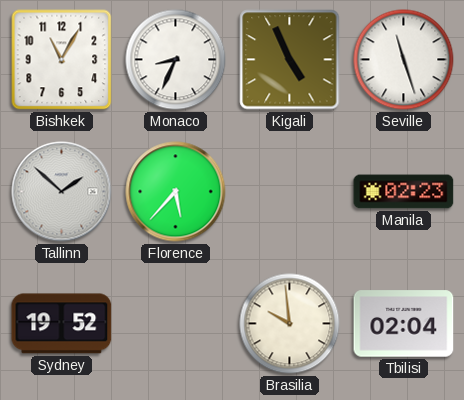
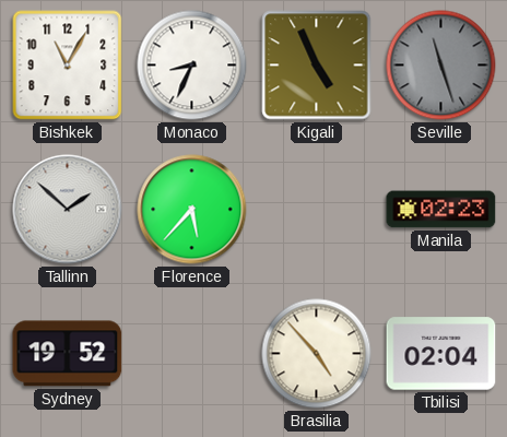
Seville dial: white -> grey (441, 66)
Brasilia: 9:59 -> 4:53 (317, 354)
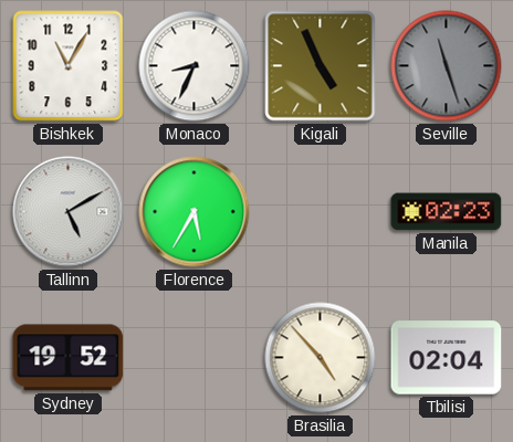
Tallinn: 1:52 -> 5:10 (69, 212)
Florence: 5:37 -> 5:35 (195, 212)
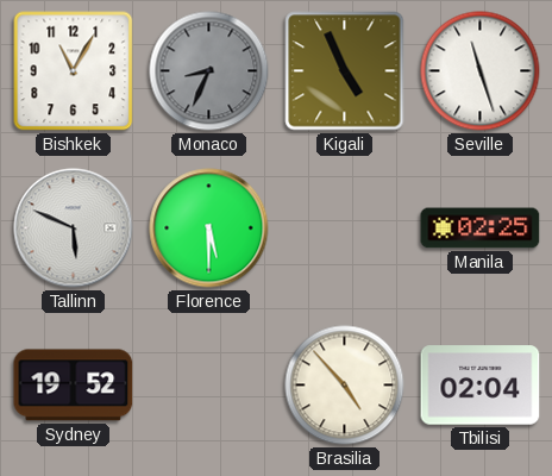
Monaco dial: white -> grey (209, 71)
Seville dial: grey -> white (481, 71)
Tallinn: 5:10 -> 5:49 (74, 228)
Florence: 5:35 -> 5:30 (209, 228)
Manila: 02:23 -> 02:25 (481, 228)
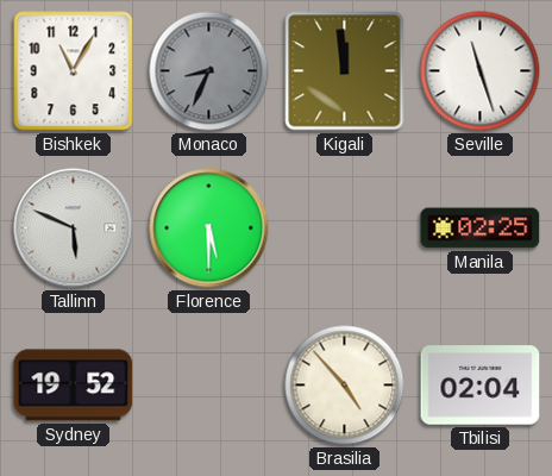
Kigali: 4:56 -> 11:59 (345, 71)
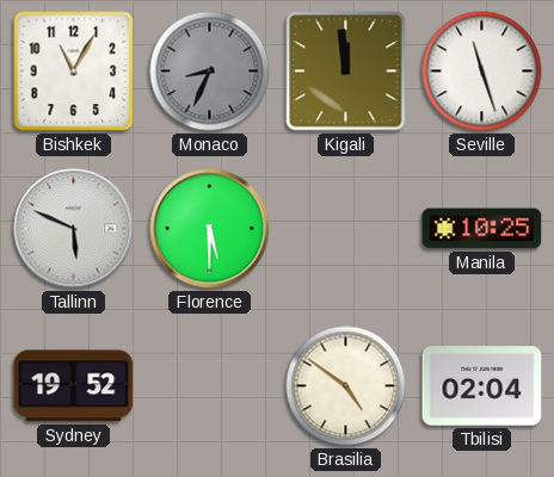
Manila: 02:25 -> 10:25 (482, 229)
Brasilia: 4:53 -> 4:51 (346, 386)
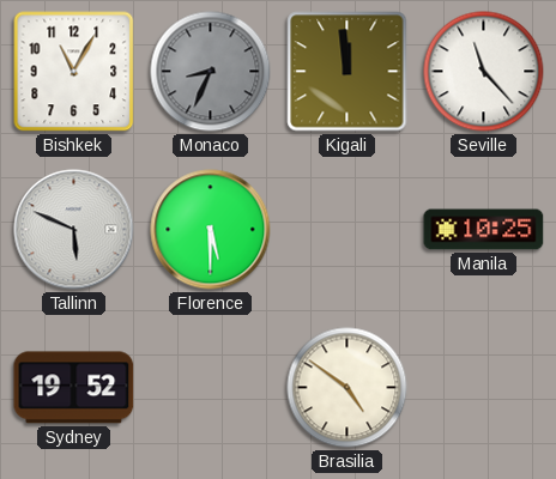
Seville: 11:27 -> 11:23 (484, 72)
Tbilisi: 02:04 -> none (482, 386)
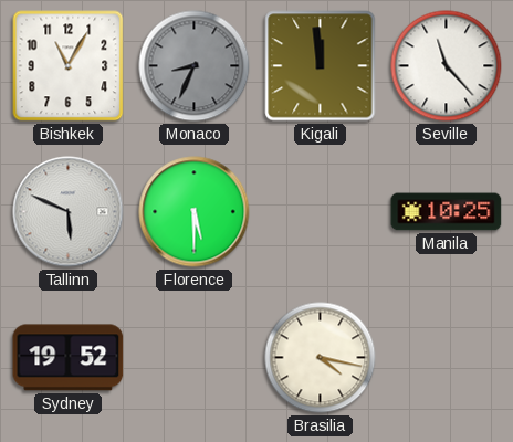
Brasilia: 4:51 -> 4:17 (321, 358)
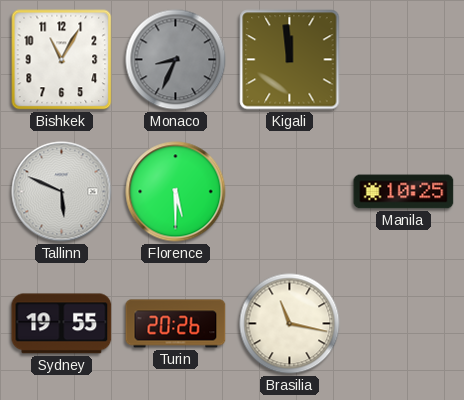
Seville: 11:23 -> none (447, 66)
Sydney: 19:52 -> 19:55 (62, 324)
Turin: none -> 20:26 (176, 324)
Brasilia: 4:17 -> 11:17 (290, 324)
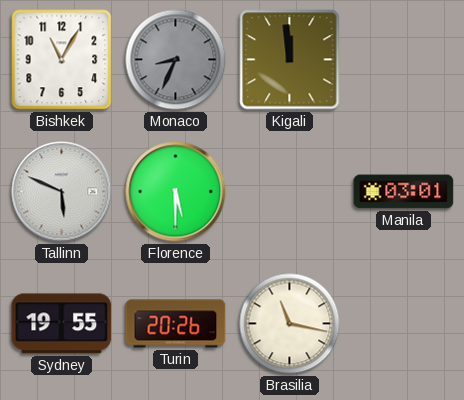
Manila: 10:25 -> 03:01 (404, 192)
